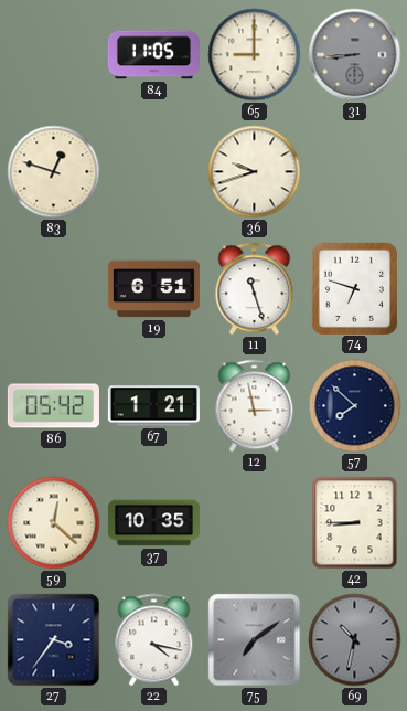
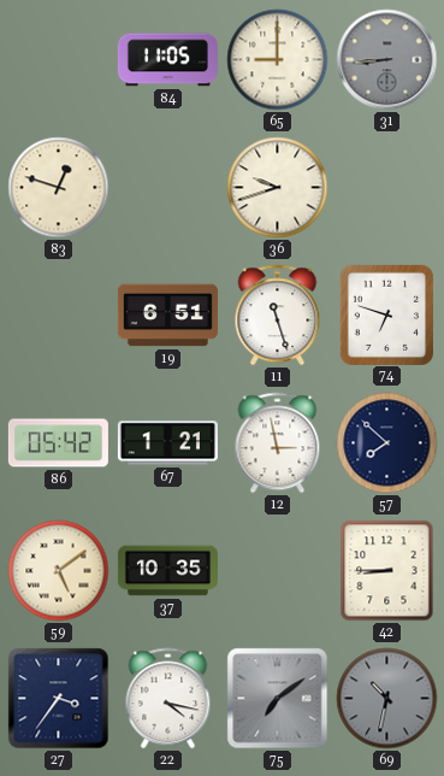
59: 12:22 -> 5:09 (59, 571)
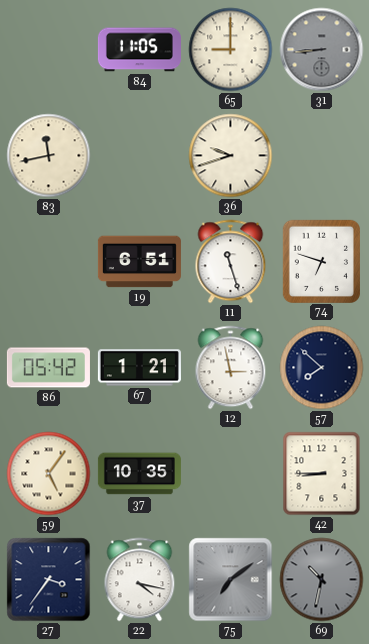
83: 12:48 -> 11:43 (49, 156)
59: 5:09 -> 5:06 (49, 474)
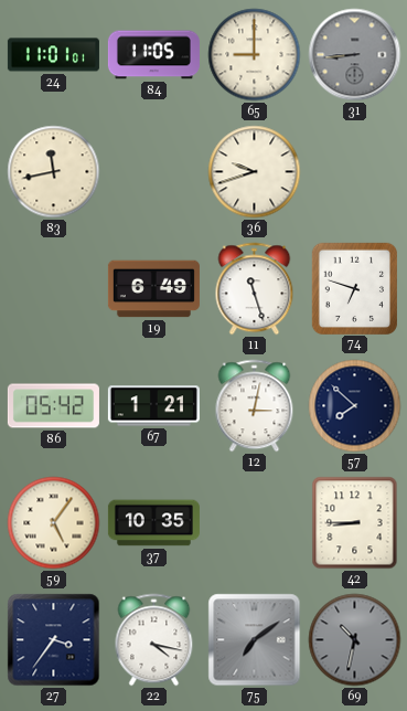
24: none -> 11:01 (53, 55)
19: 6:51 -> 6:49 (153, 289)
12: 2:58 -> 3:02 (255, 406)
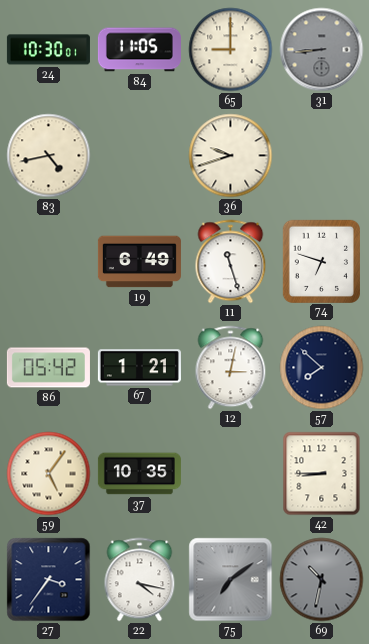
24: 11:01 -> 10:30 (48, 50)
83: 11:43 -> 4:43 (49, 156)
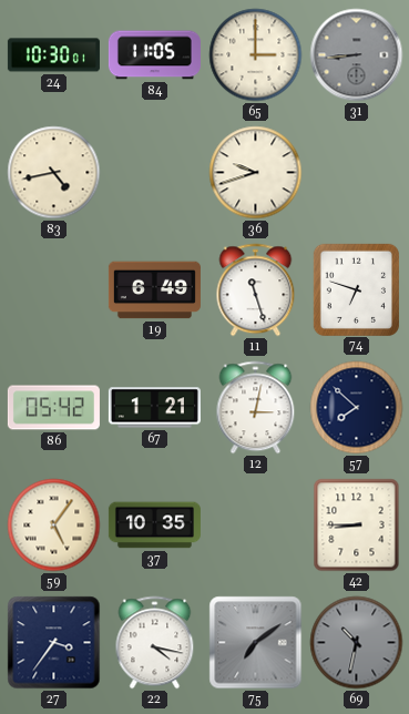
65: 9:00 -> 3:00 (256, 55)
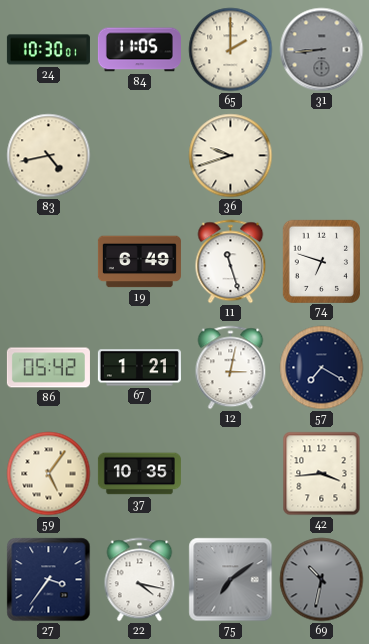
65: 3:00 -> 2:00 (231, 50)
57: 7:52 -> 7:20 (322, 368)
42: 8:45 -> 3:44 (322, 474)
